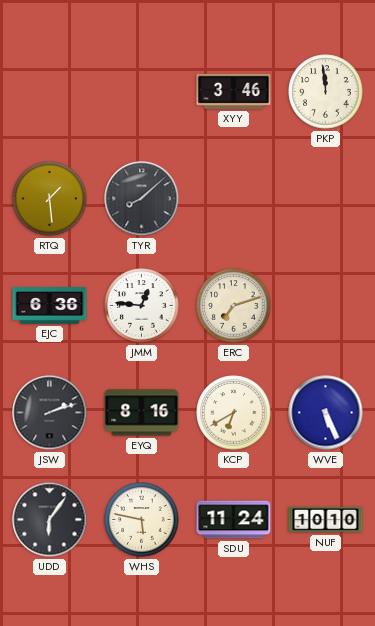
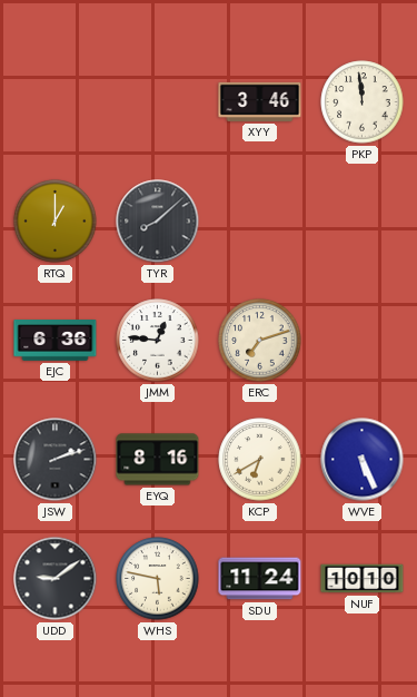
RTQ: 1:29 -> 1:00 (56, 222)
UDD: 6:06 -> 9:09 (56, 579)
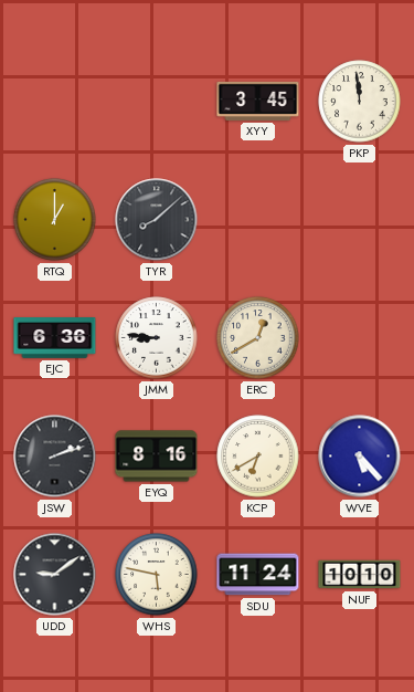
XYY: 3:46 -> 3:45 (258, 101)
JMM: 12:46 -> 8:46 (157, 338)
ERC: 7:12 -> 12:40 (258, 338)
WVE: 5:26 -> 5:23 (360, 457)
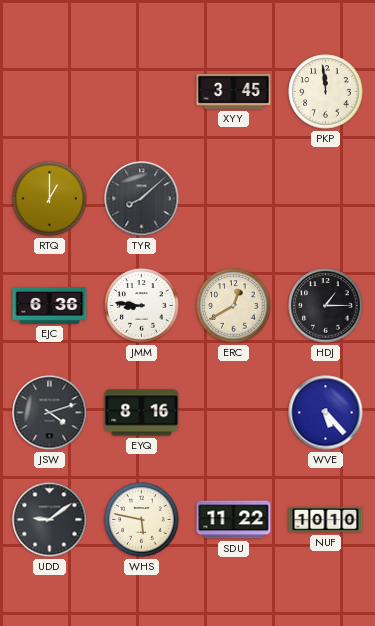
HDJ: none -> 1:15 (326, 306)
JSW: 2:12 -> 4:12 (50, 413)
KCP: 6:40 -> none (258, 457)
SDU: 11:24 -> 11:22 (234, 520)
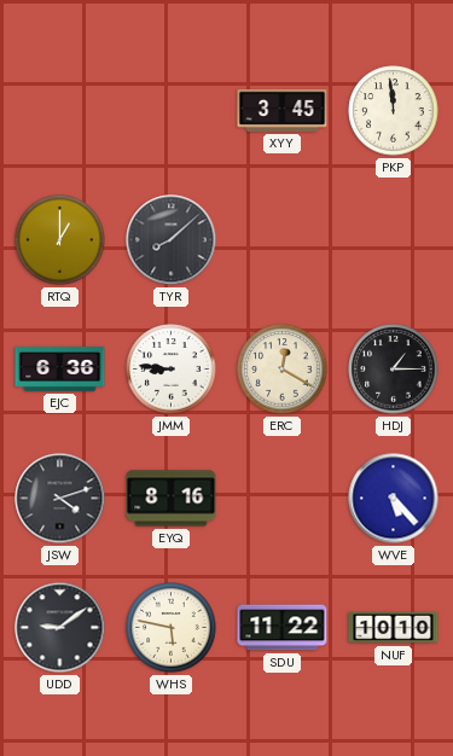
ERC: 12:40 -> 12:20 (283, 370)
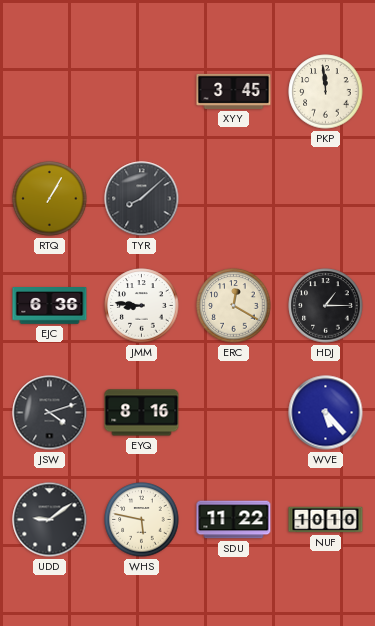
RTQ: 1:00 -> 1:05 (50, 199)
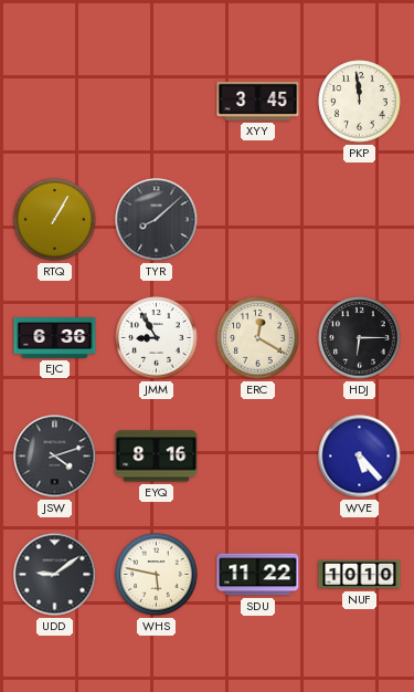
JMM: 8:46 -> 8:55 (157, 338)
HDJ: 1:15 -> 6:15 (360, 338)
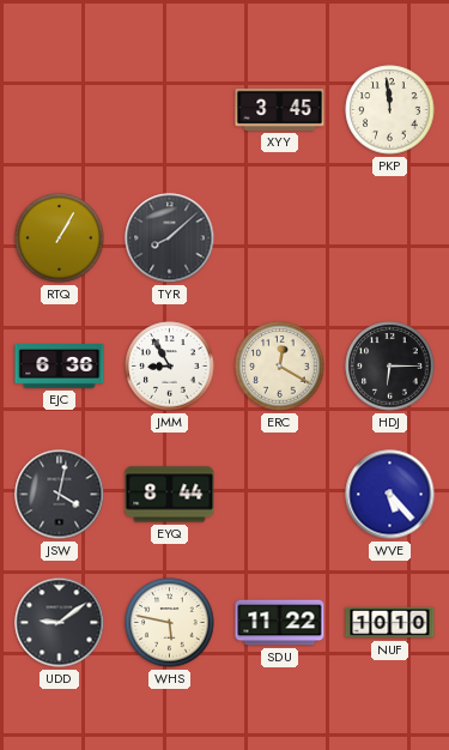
JSW: 4:12 -> 4:02 (60, 495)
EYQ: 8:16 -> 8:44 (170, 495)
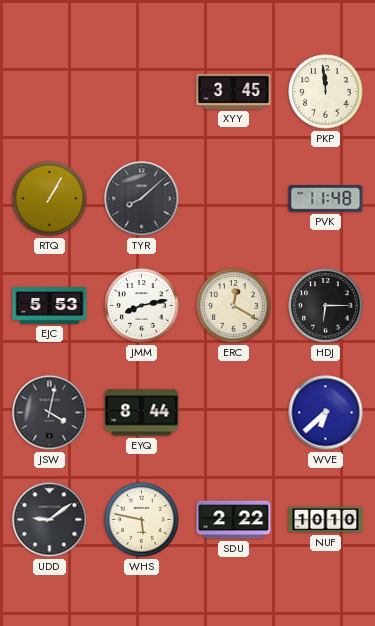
PVK: none -> 11:48 (326, 199)
EJC: 6:36 -> 5:53 (50, 306)
JMM: 8:55 -> 8:13 (142, 306)
WVE: 5:23 -> 6:38 (326, 413)
SDU: 11:22 -> 2:22 (234, 520)
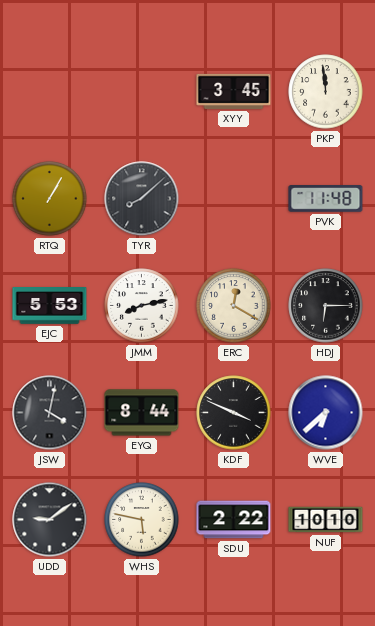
KDF: none -> 3:49 (234, 413)
